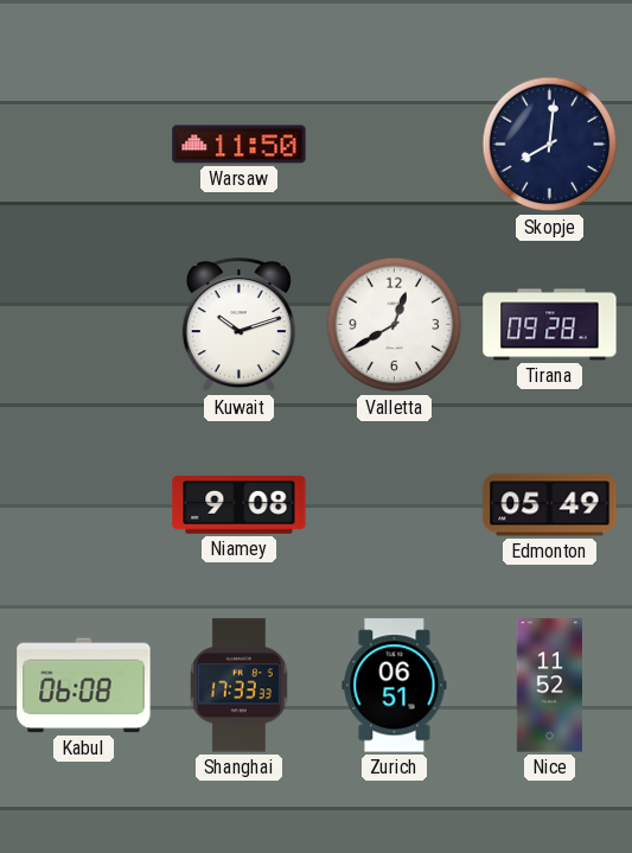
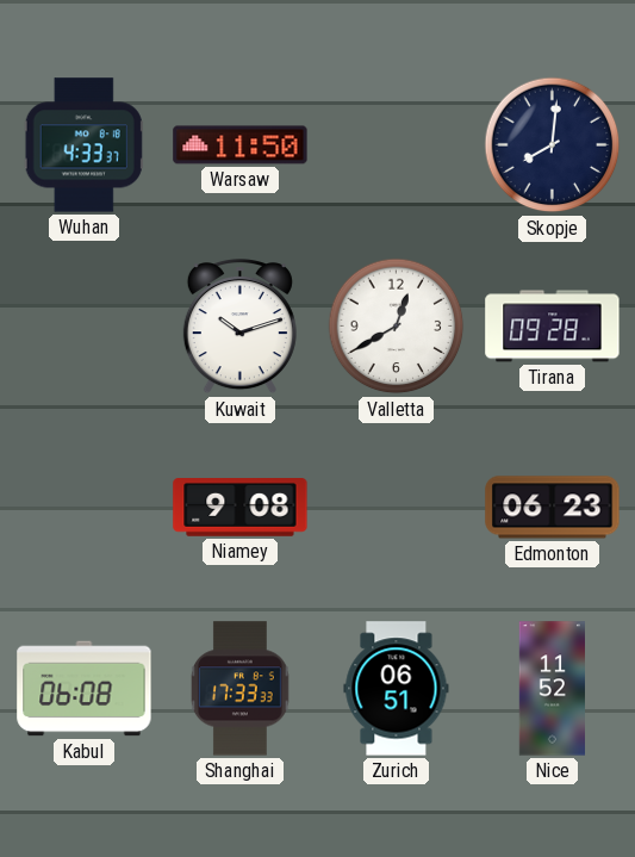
Wuhan: none -> 4:33 (83, 145)
Edmonton: 05:49 -> 06:23 (553, 508)
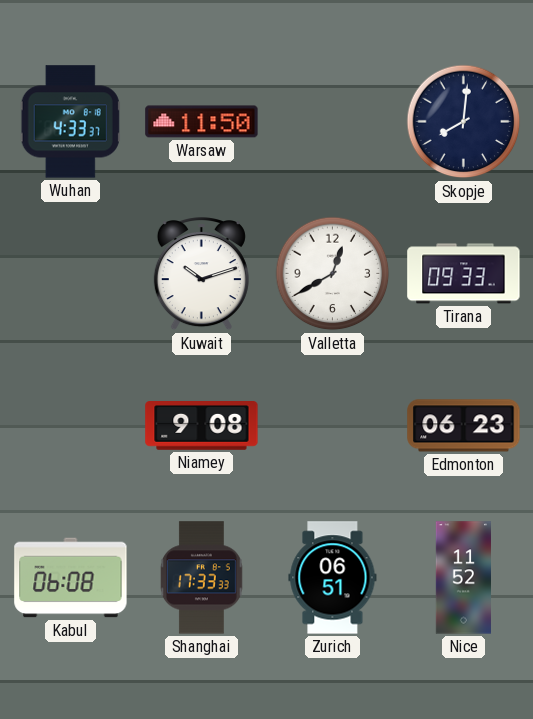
Tirana: 09:28 -> 09:33 (464, 274)
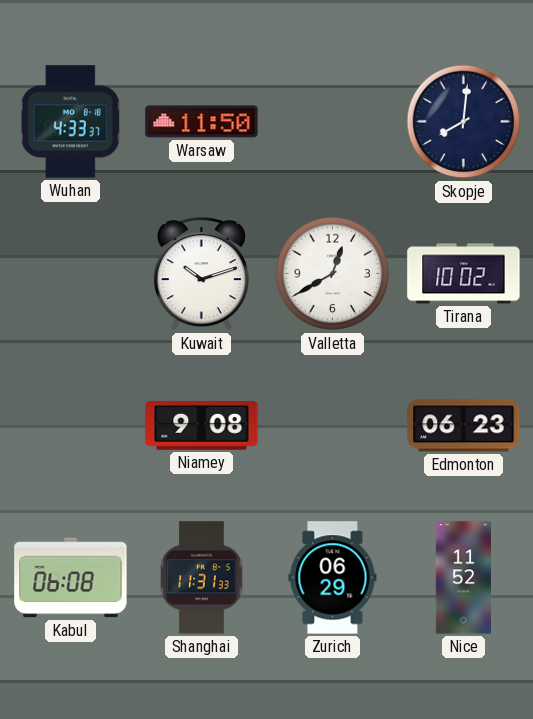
Tirana: 09:33 -> 10:02 (464, 274)
Shanghai: 17:33 -> 11:31 (201, 578)
Zurich: 06:51 -> 06:29 (333, 578)
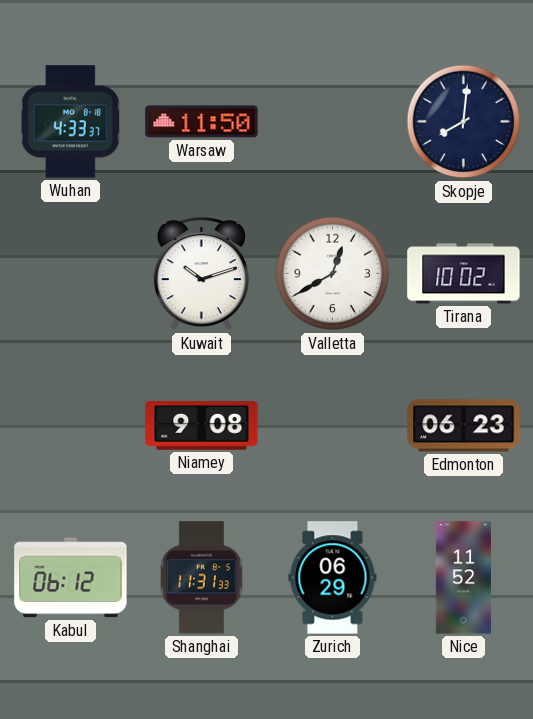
Kabul: 06:08 -> 06:12 (71, 578)
